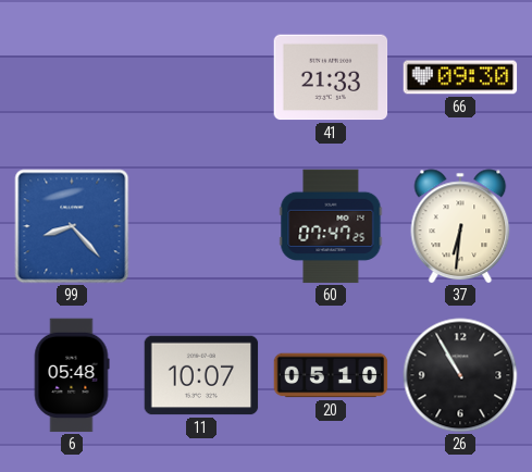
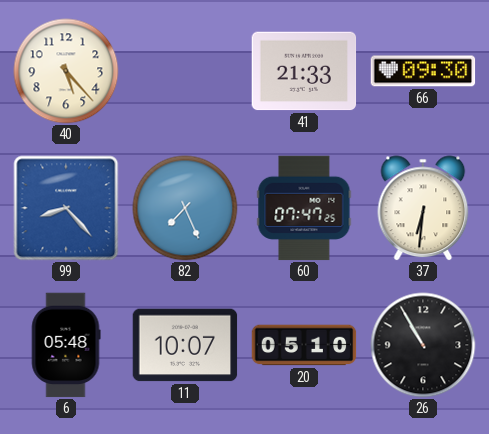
40: none -> 5:23 (66, 71)
82: none -> 7:26 (185, 208)
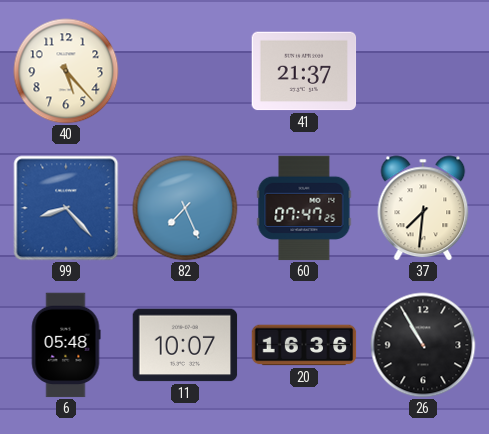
41: 21:33 -> 21:37 (304, 71)
66: 09:30 -> none (423, 71)
37: 6:31 -> 7:31 (423, 208)
20: 05:10 -> 16:36 (304, 345)
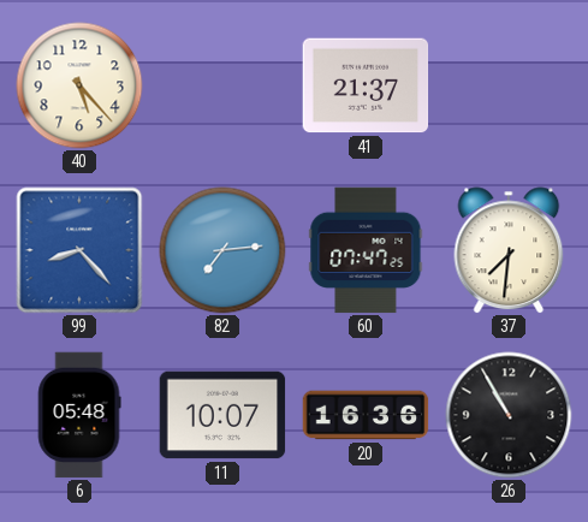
82: 7:26 -> 7:14 (222, 250)
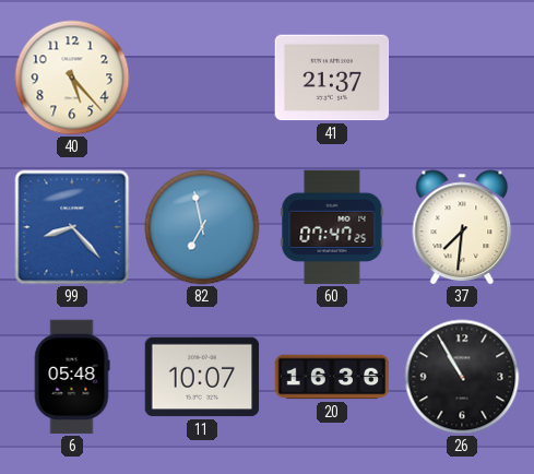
82: 7:14 -> 6:58 (202, 227)
